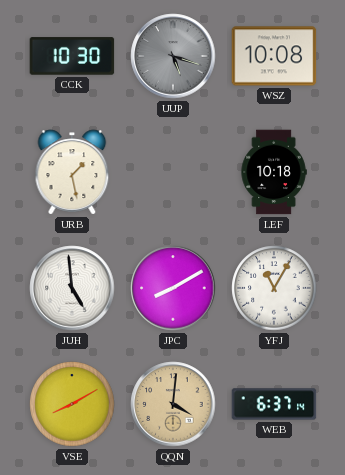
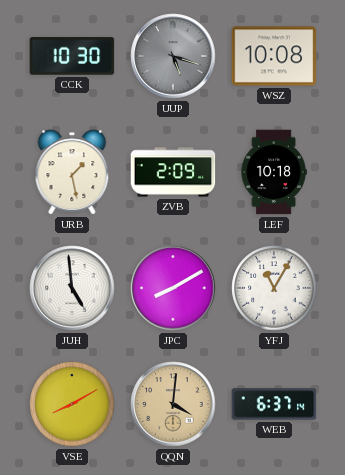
ZVB: none -> 2:09 (173, 172)
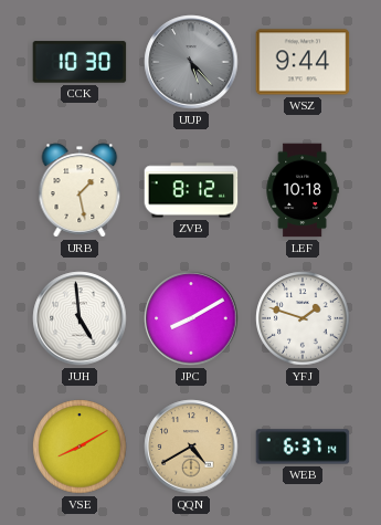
UUP: 5:18 -> 5:23 (191, 62)
WSZ: 10:08 -> 9:44 (303, 62)
ZVB: 2:09 -> 8:12 (191, 190)
YFJ: 11:05 -> 1:48 (303, 318)
QQN: 4:01 -> 4:40 (191, 447)
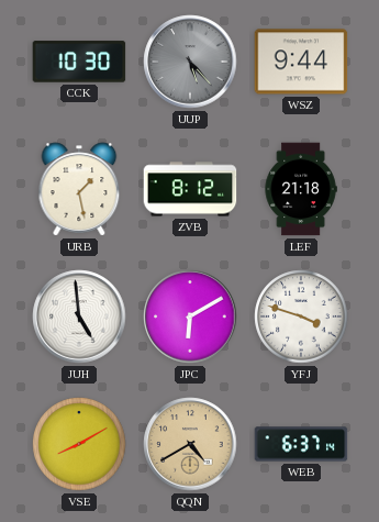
LEF: 10:18 -> 21:18 (301, 189)
JPC: 8:10 -> 6:10 (190, 316)
YFJ: 1:48 -> 3:48 (301, 316)
